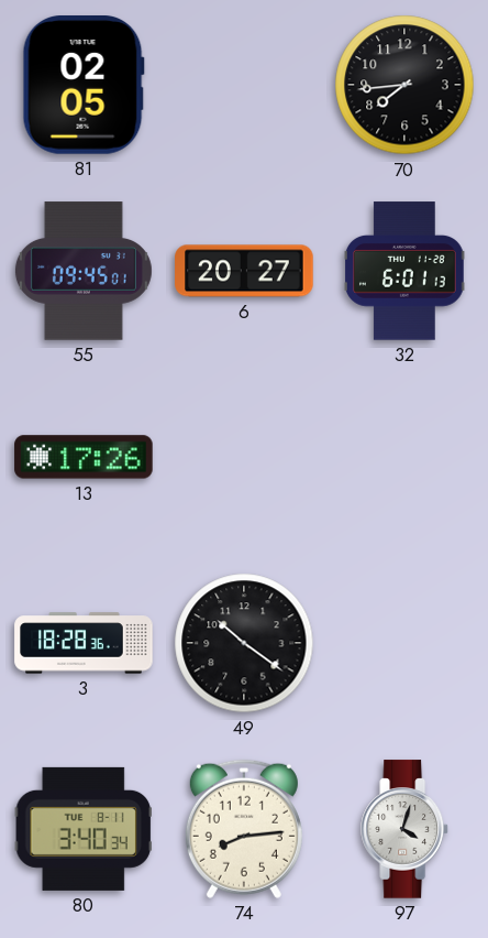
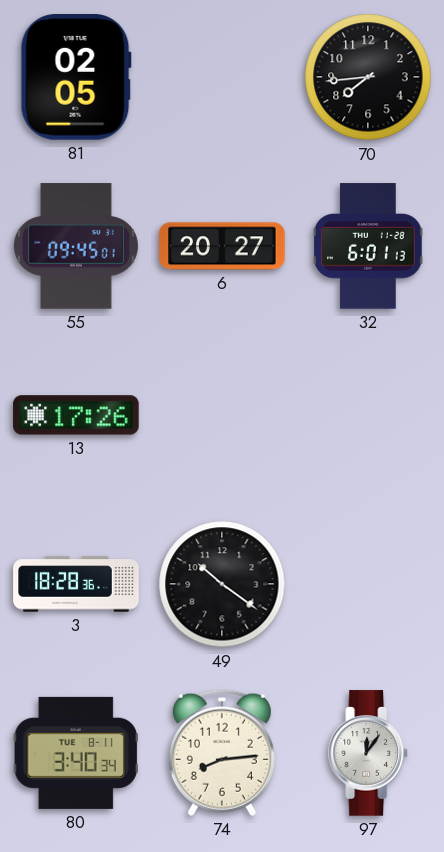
97: 4:03 -> 12:06 (369, 753)
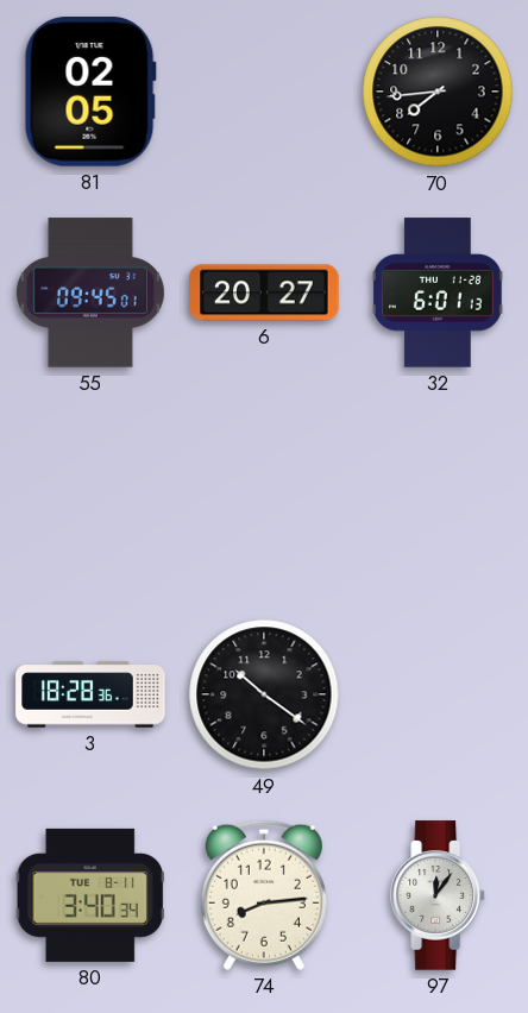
13: 17:26 -> none (76, 415)
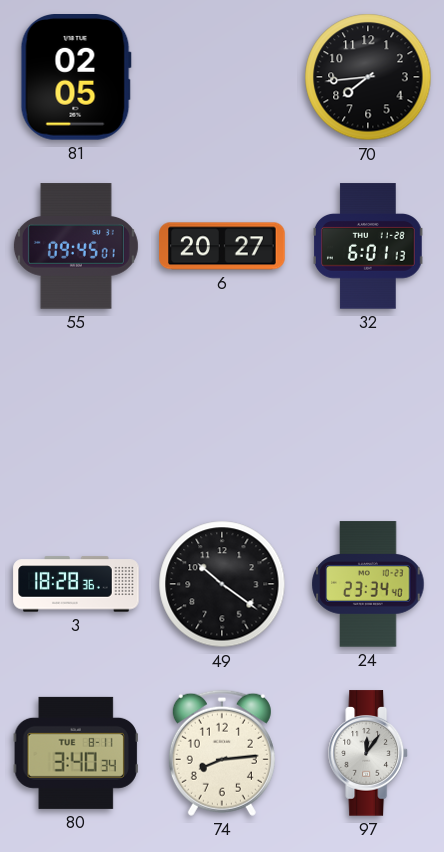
24: none -> 23:34 (368, 584)
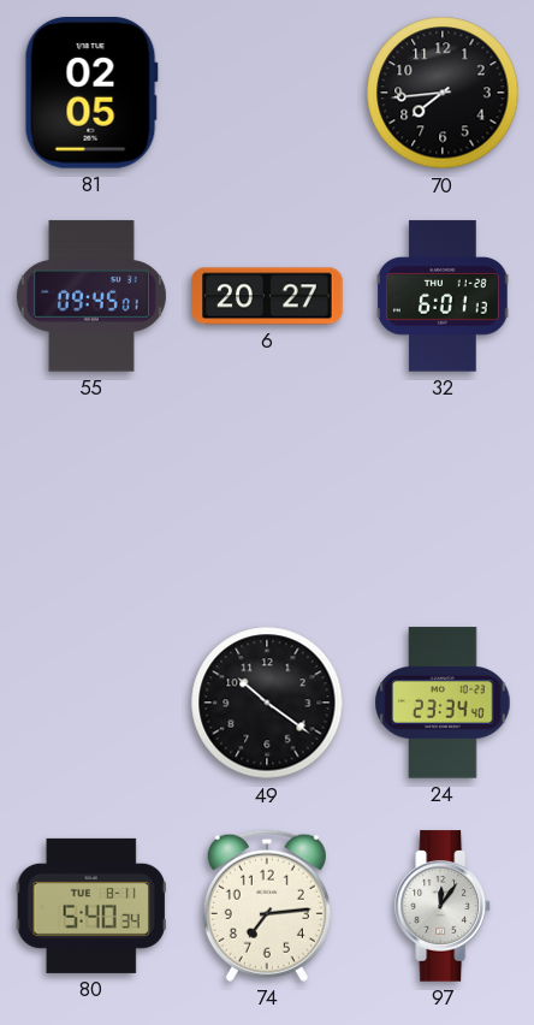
3: 18:28 -> none (76, 584)
80: 3:40 -> 5:40 (91, 906)
74: 8:14 -> 7:14 (267, 906)
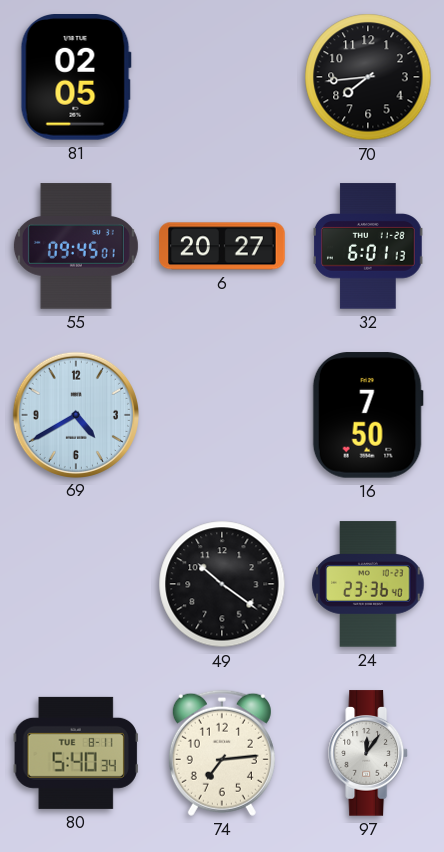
69: none -> 4:40 (75, 414)
16: none -> 7:50 (368, 415)
24: 23:34 -> 23:36 (368, 584)
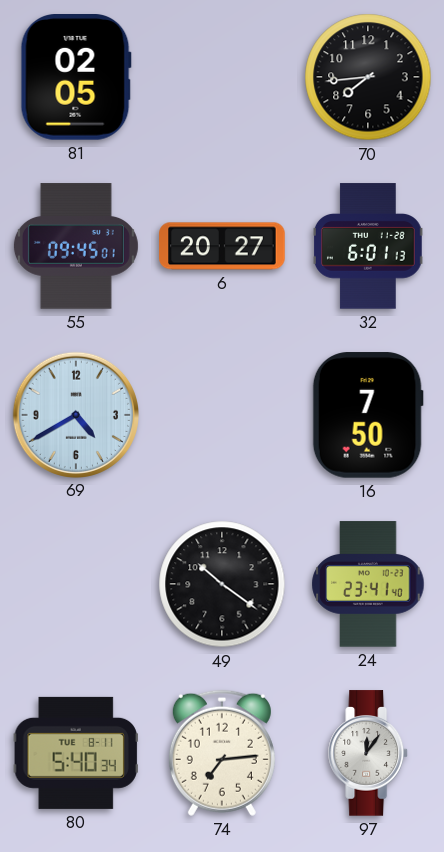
24: 23:36 -> 23:41 (368, 584)
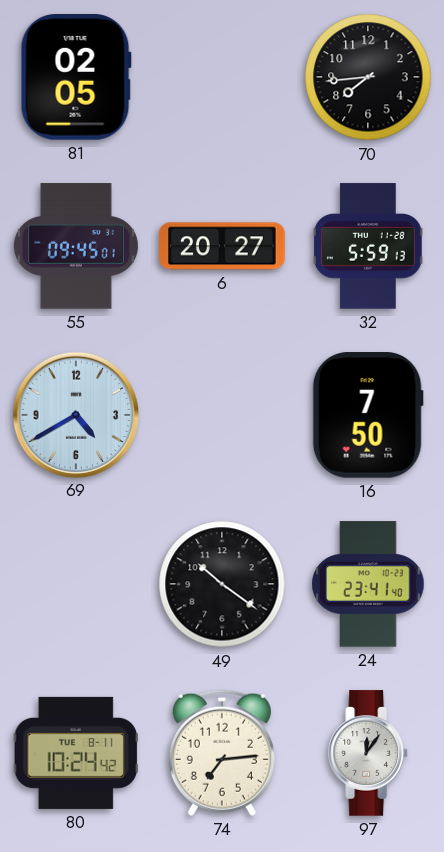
32: 6:01 -> 5:59 (369, 246)
80: 5:40 -> 10:24 (76, 753)
